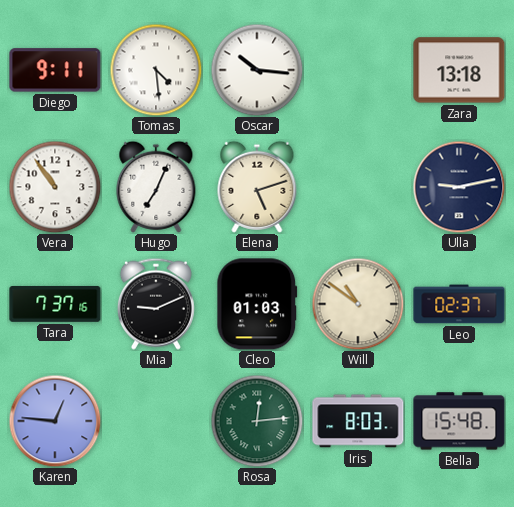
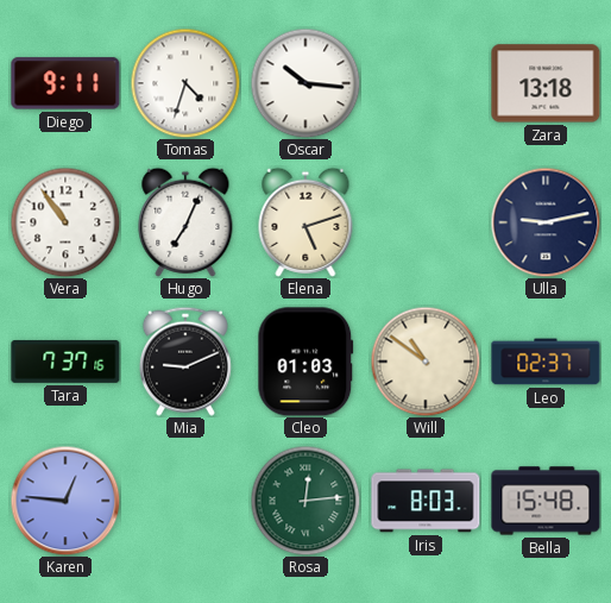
Tomas: 4:29 -> 4:33 (185, 83)
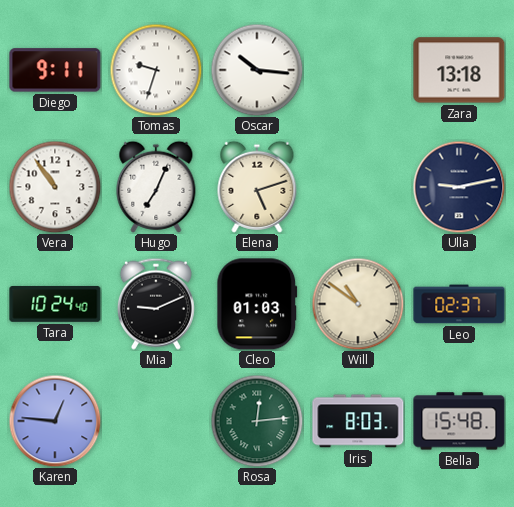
Tomas: 4:33 -> 9:33 (156, 70)
Tara: 7:37 -> 10:24 (55, 304)
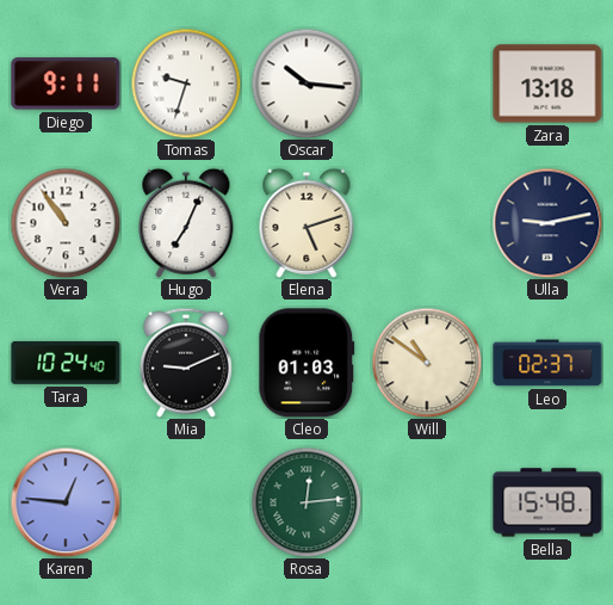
Iris: 8:03 -> none (358, 421)
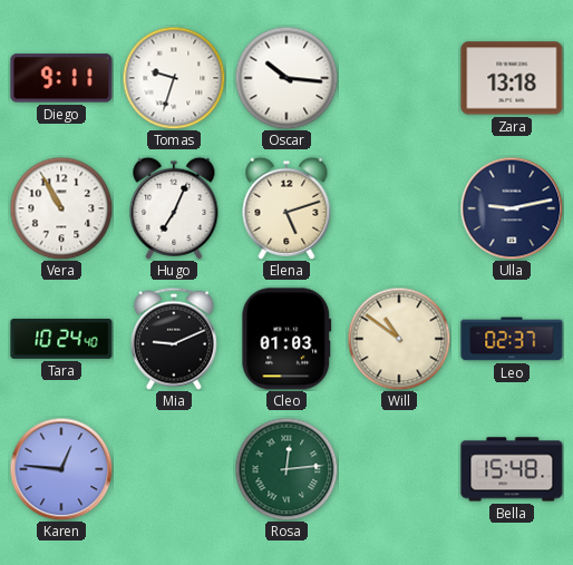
Vera: 10:54 -> 10:55 (61, 208)
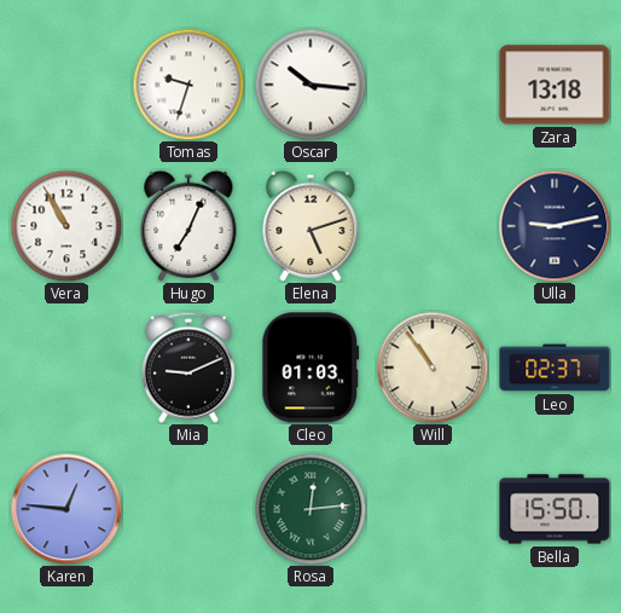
Diego: 9:11 -> none (61, 78)
Tara: 10:24 -> none (61, 339)
Will: 10:51 -> 10:54 (433, 368)
Bella: 15:48 -> 15:50 (555, 509)
